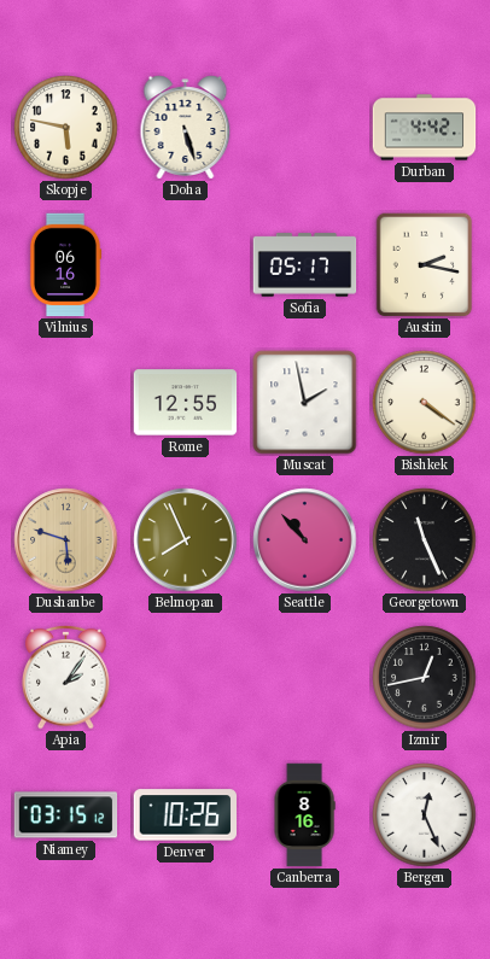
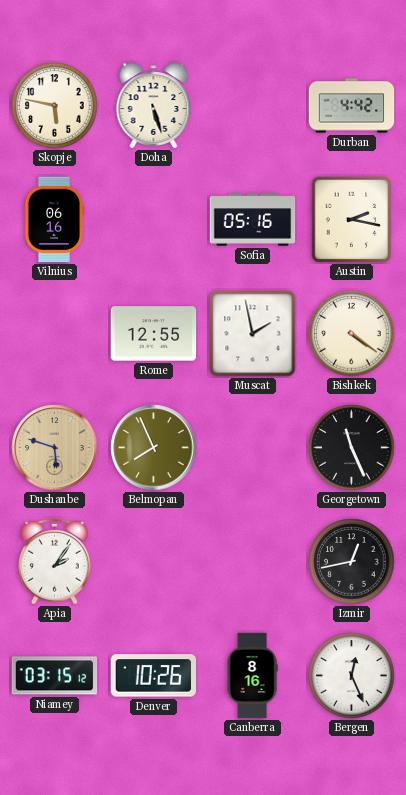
Sofia: 05:17 -> 05:16 (253, 220)
Seattle: 10:53 -> none (305, 540)
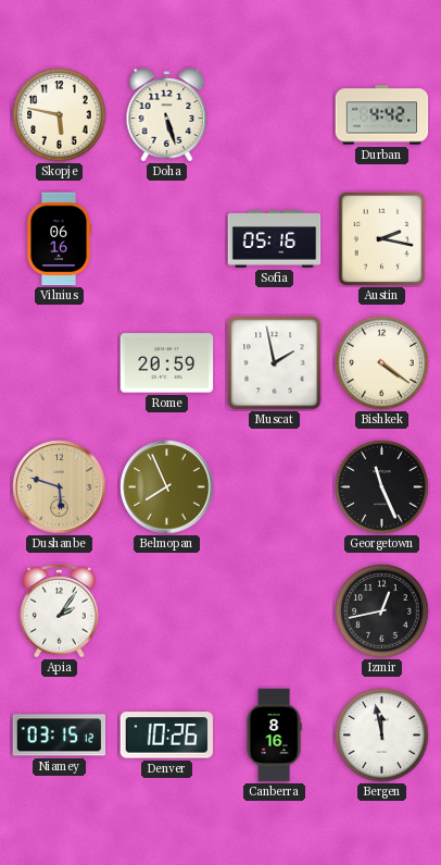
Rome: 12:55 -> 20:59 (167, 363)
Bergen: 12:26 -> 11:58 (382, 736)
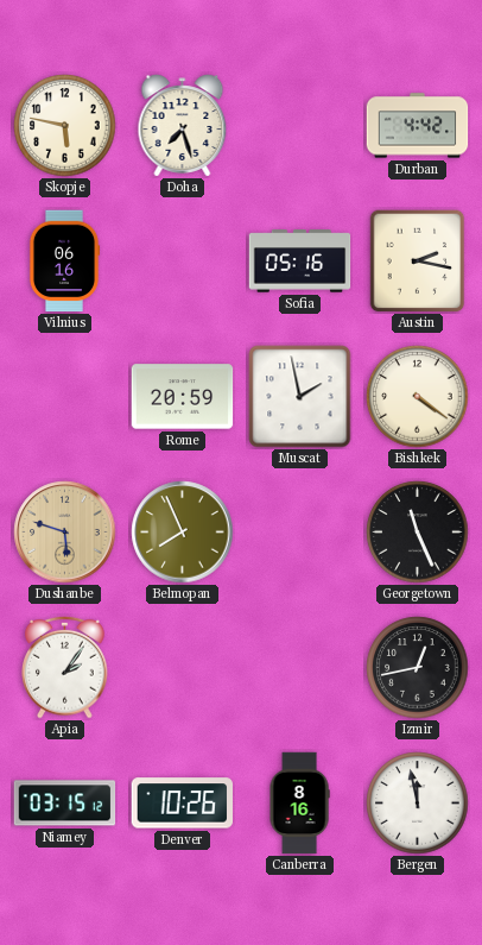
Doha: 5:27 -> 7:27 (183, 126)
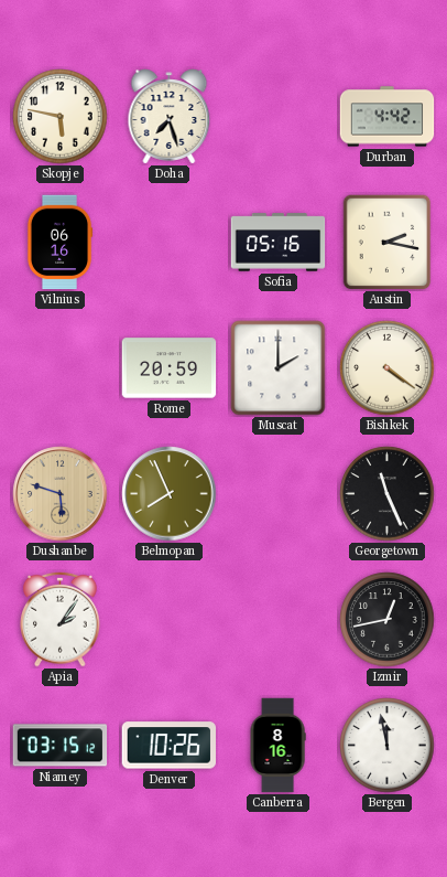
Muscat: 1:58 -> 2:00 (279, 368)
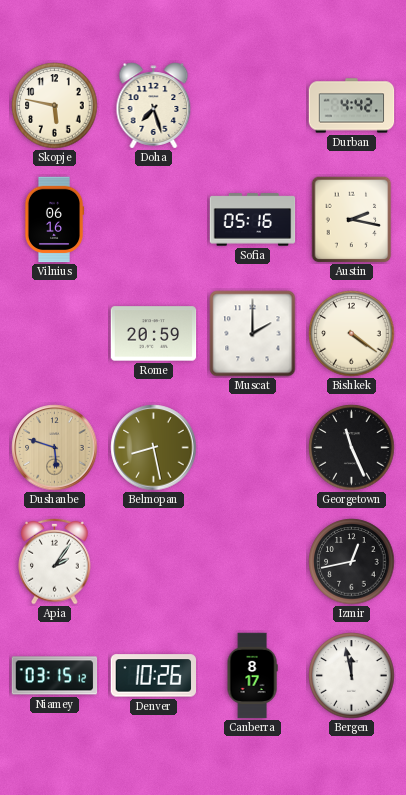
Belmopan: 7:56 -> 8:28 (154, 448)
Canberra: 8:16 -> 8:17 (252, 676)
